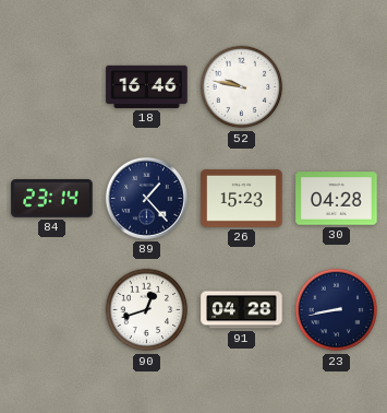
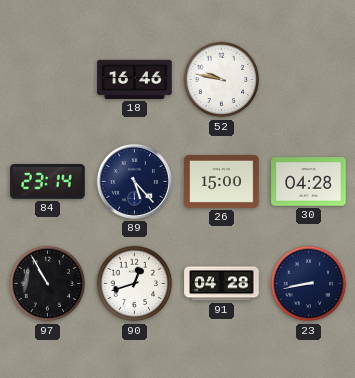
89: 1:23 -> 5:23 (134, 181)
26: 15:23 -> 15:00 (222, 181)
97: none -> 10:55 (48, 284)
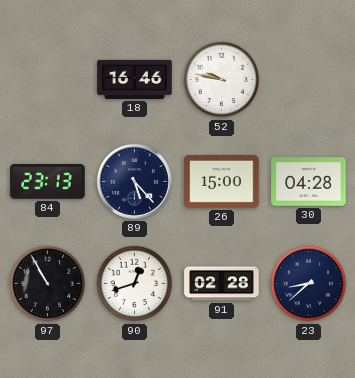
84: 23:14 -> 23:13 (48, 182)
91: 04:28 -> 02:28 (222, 284)
23: 8:43 -> 8:38 (309, 284)
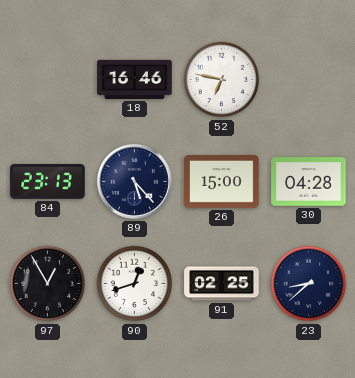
52: 9:47 -> 6:47 (222, 80)
97: 10:55 -> 12:55 (48, 284)
91: 02:28 -> 02:25 (222, 284)
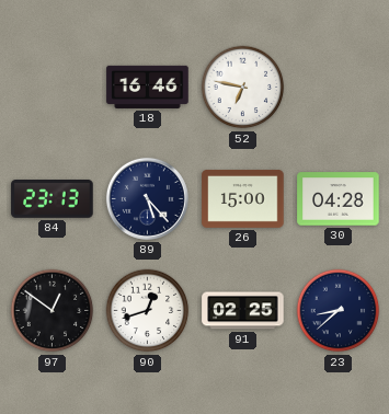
97: 12:55 -> 12:51 (53, 311)
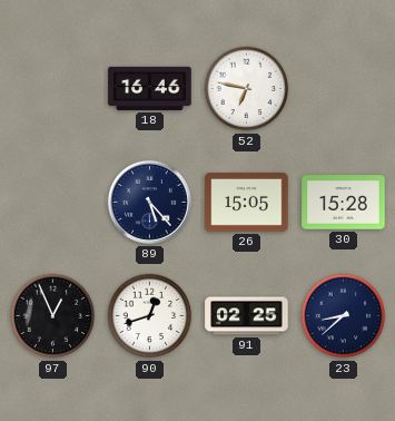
84: 23:13 -> none (53, 199)
26: 15:00 -> 15:05 (247, 202)
30: 04:28 -> 15:28 (344, 203)
97: 12:51 -> 12:56 (53, 316)
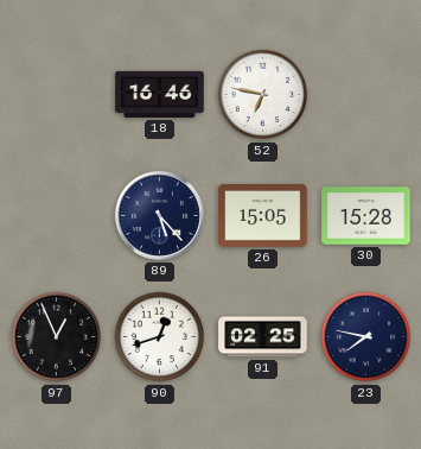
23: 8:38 -> 7:47 (366, 337)
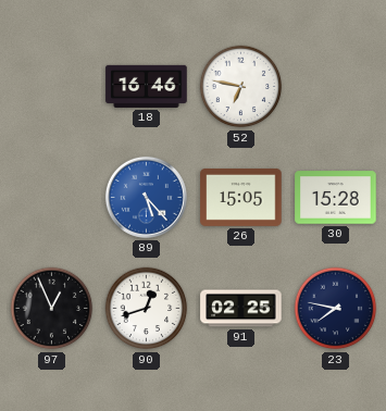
89 dial: navy -> blue (146, 197)
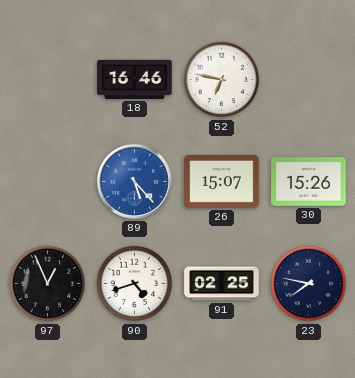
26: 15:05 -> 15:07 (222, 181)
30: 15:28 -> 15:26 (309, 182)
90: 12:42 -> 4:42 (135, 284)
